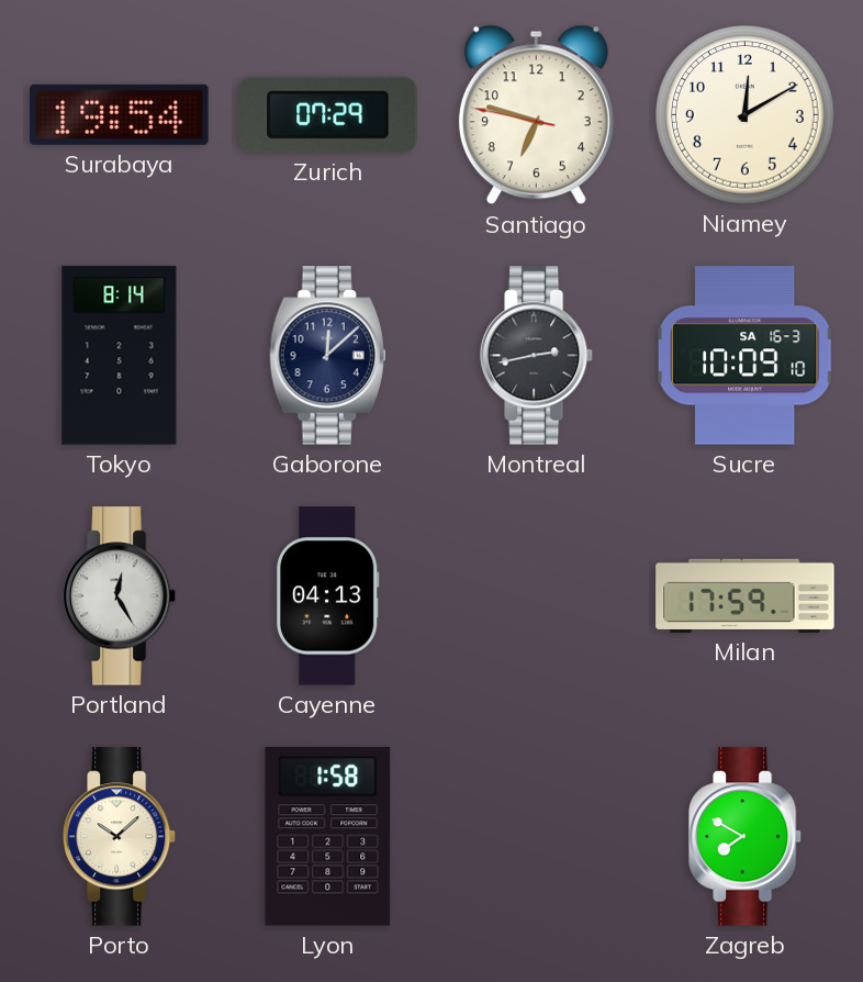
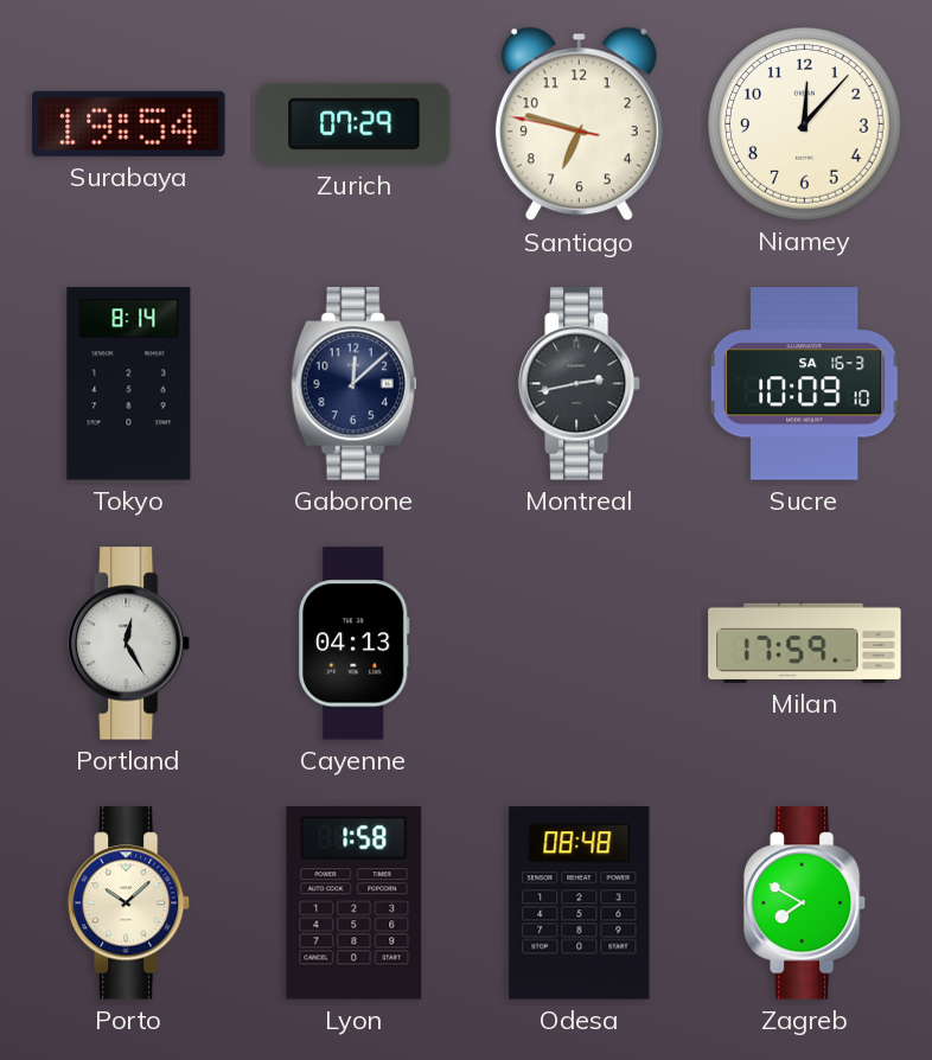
Niamey: 12:10 -> 12:07 (805, 124)
Odesa: none -> 08:48 (580, 903)
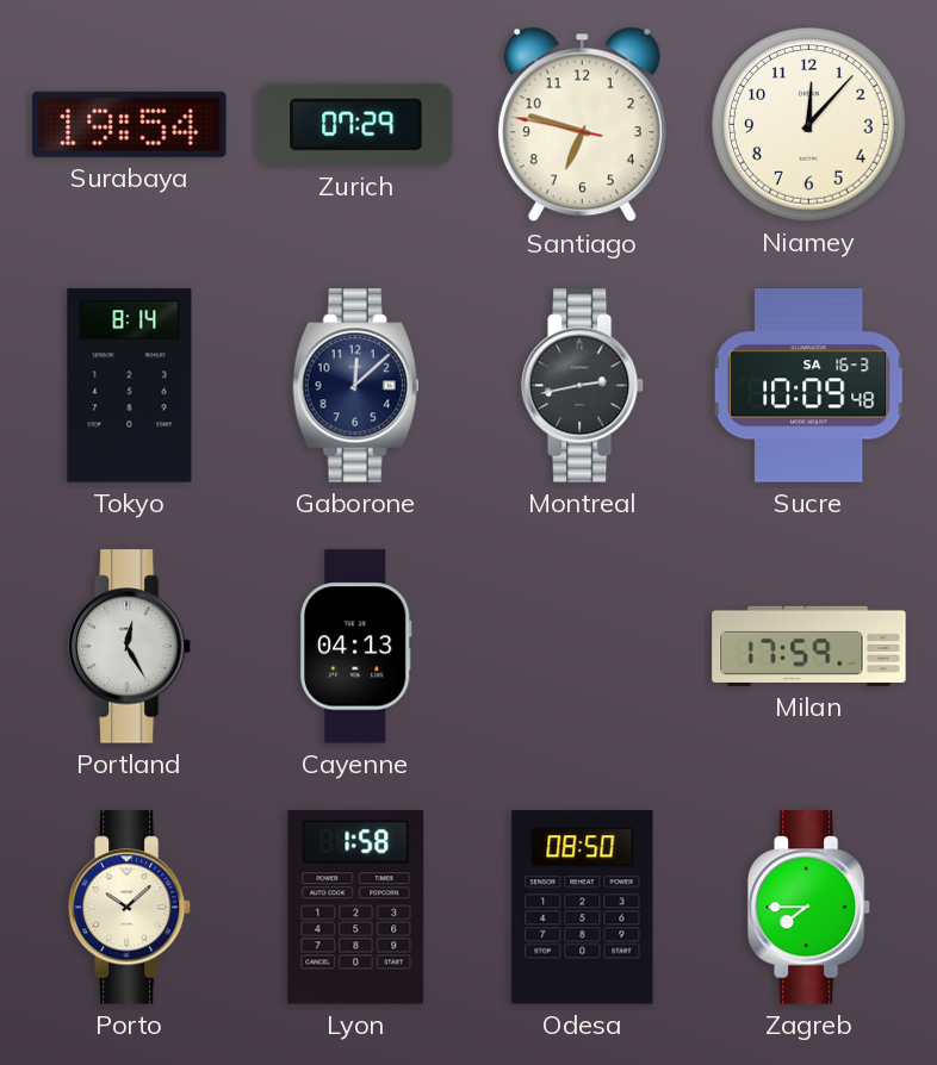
Sucre: 10:09:10 -> 10:09:48 (808, 386)
Odesa: 08:48 -> 08:50 (583, 908)
Zagreb: 7:50 -> 7:45 (809, 908)
